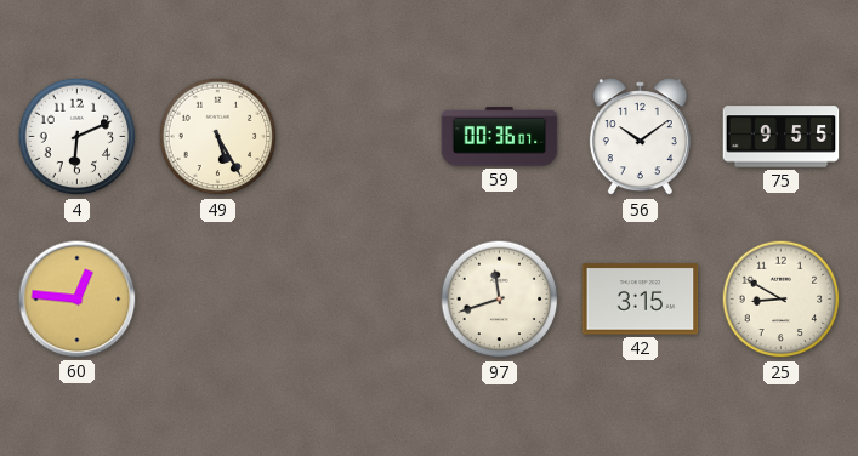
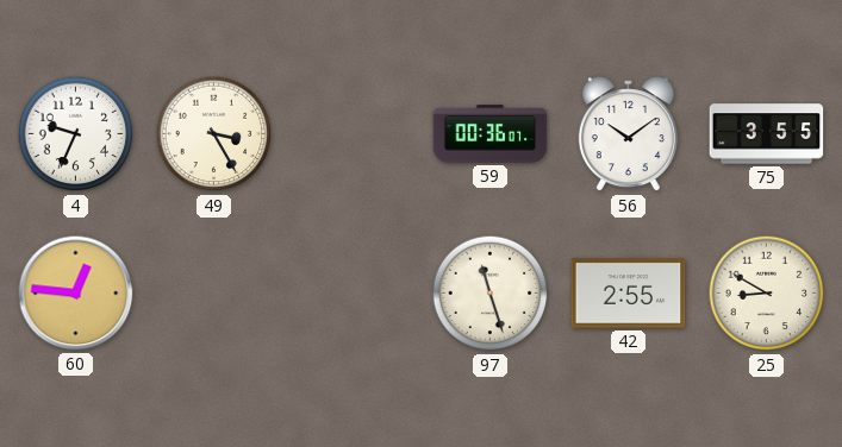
4: 6:11 -> 9:34 (76, 134)
49: 5:25 -> 3:25 (214, 134)
75: 9:55 -> 3:55 (767, 134)
97: 11:42 -> 11:27 (491, 294)
42: 3:15 -> 2:55 (629, 294)
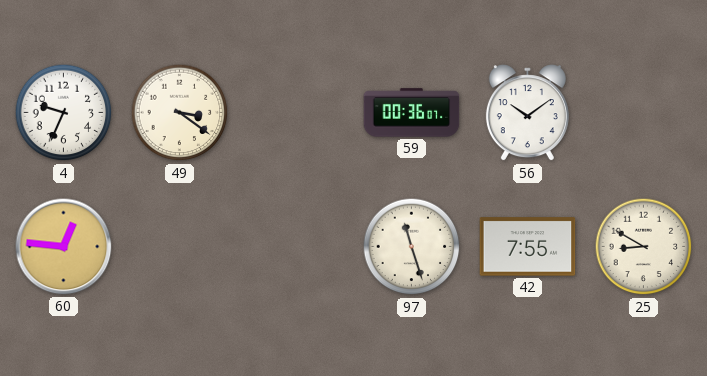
49: 3:25 -> 3:21 (180, 113)
75: 3:55 -> none (767, 134)
42: 2:55 -> 7:55 (528, 247)
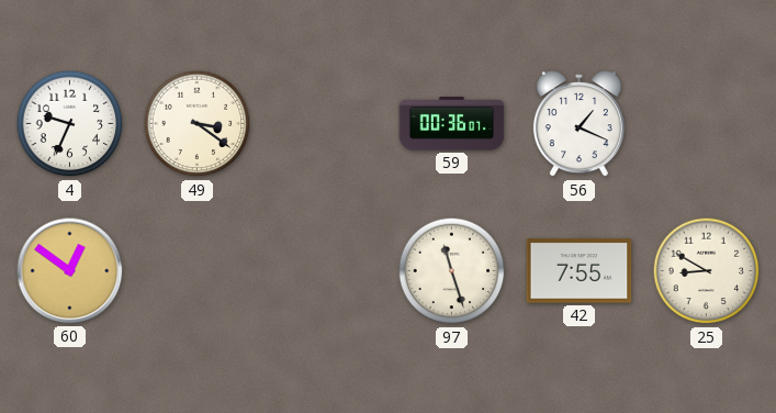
56: 10:09 -> 1:19 (578, 124)
60: 12:46 -> 12:51 (70, 271)
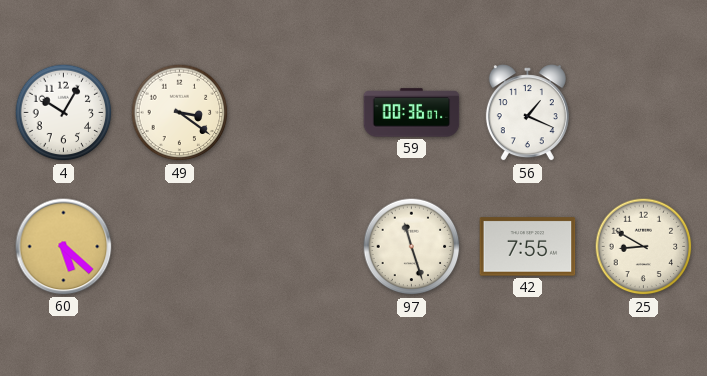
4: 9:34 -> 10:05 (64, 113)
60: 12:51 -> 5:22 (64, 247)
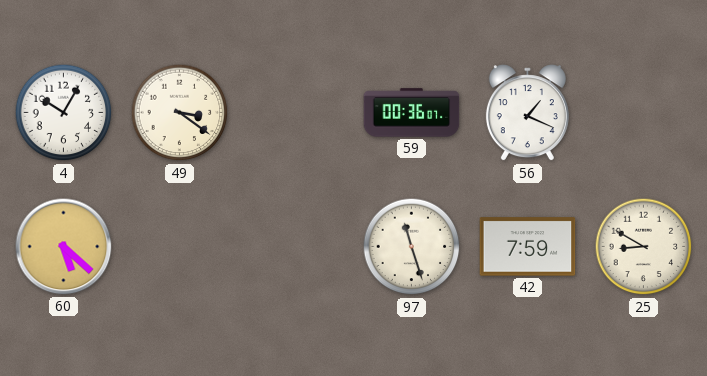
42: 7:55 -> 7:59 (528, 247)
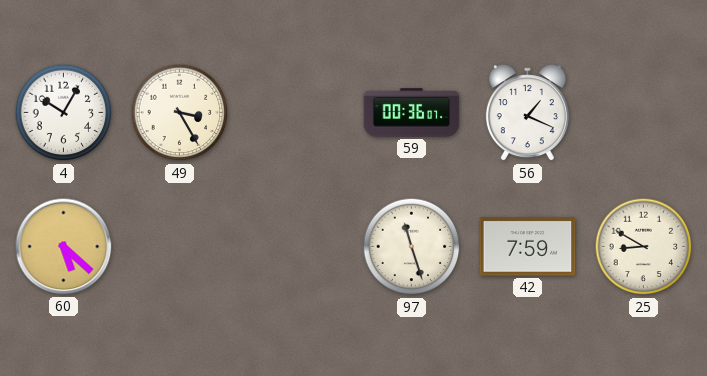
49: 3:21 -> 3:25 (180, 113)
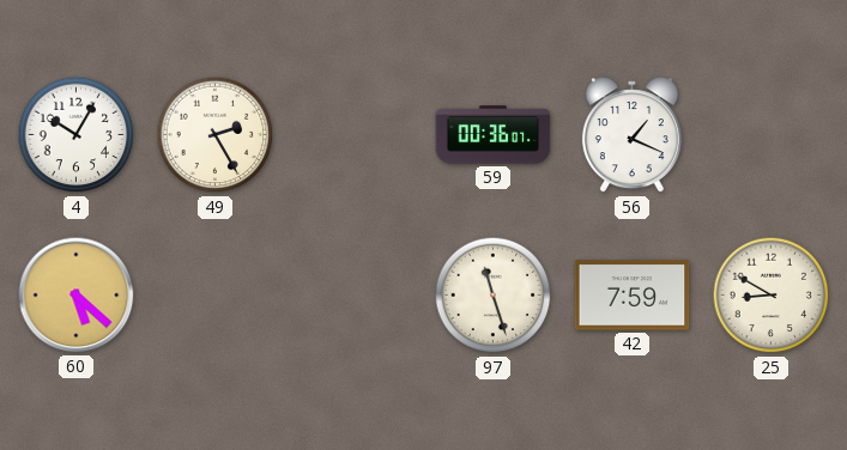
49: 3:25 -> 2:25 (216, 135)
